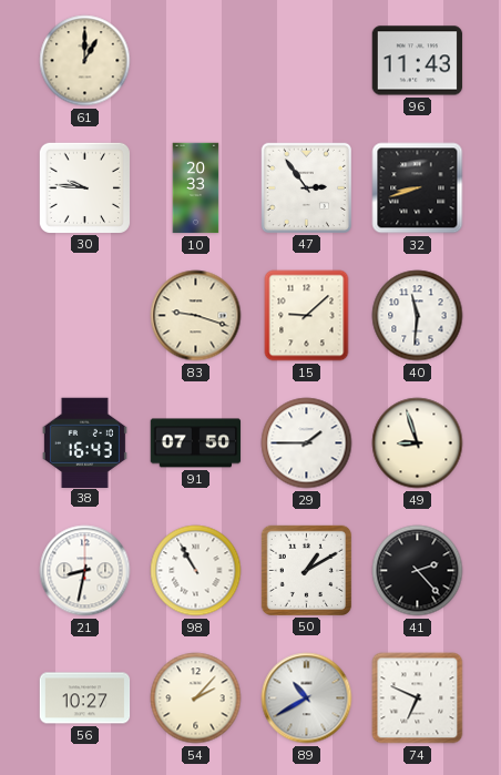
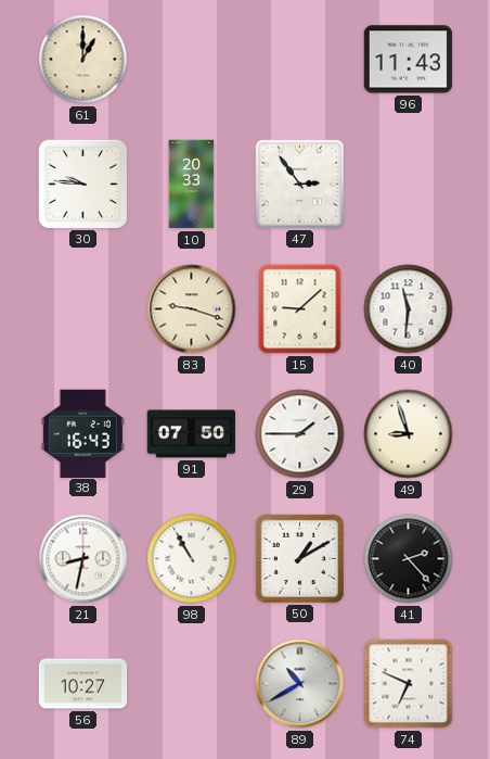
32: 8:42 -> none (418, 188)
54: 2:07 -> none (196, 698)
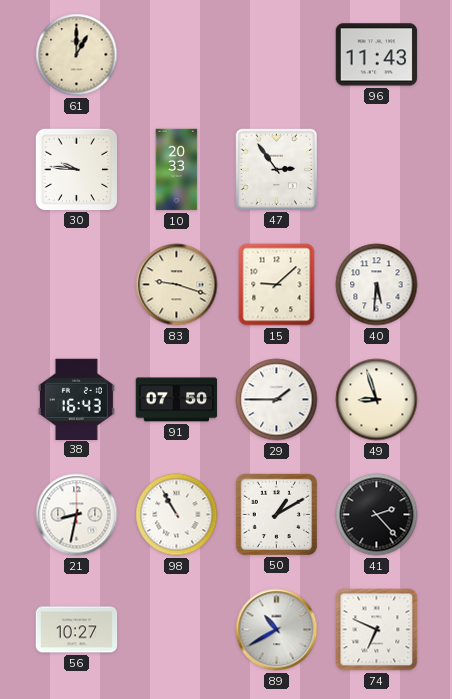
40: 11:31 -> 5:31 (377, 285)
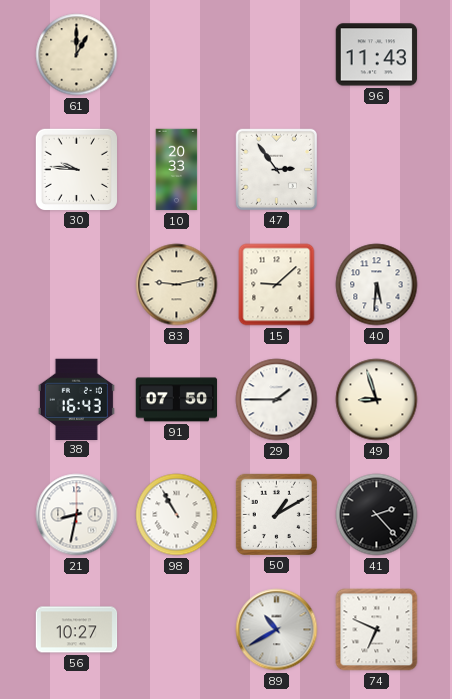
83: 9:18 -> 9:13 (177, 285)
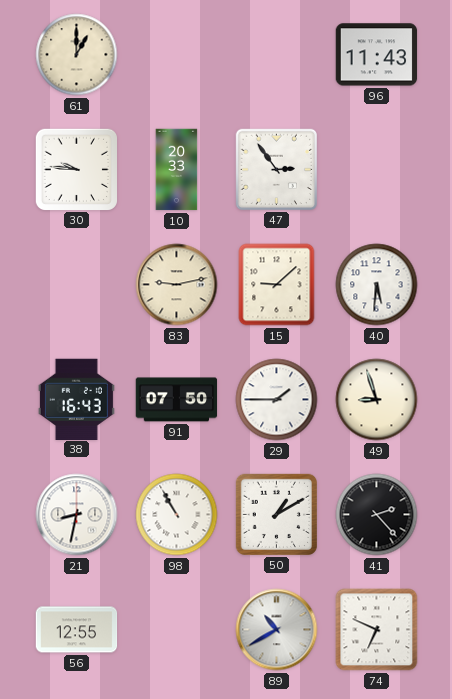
56: 10:27 -> 12:55 (77, 630)
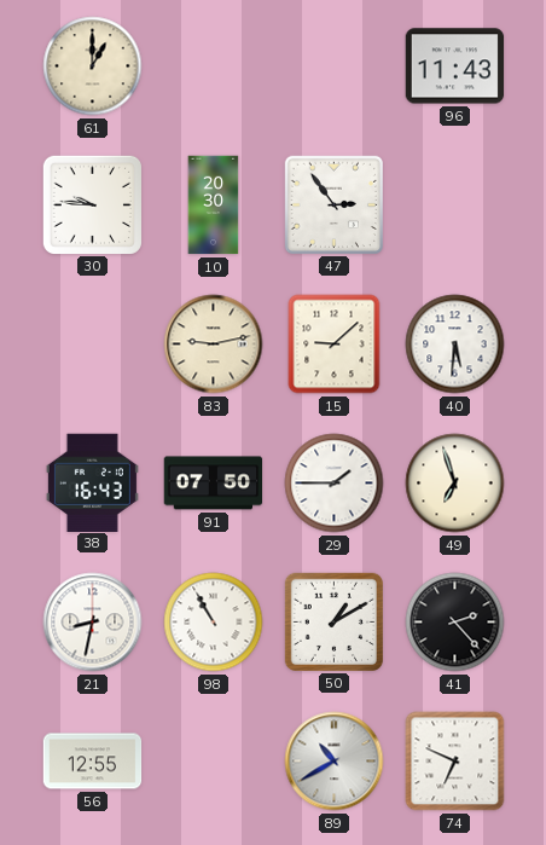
10: 20:33 -> 20:30 (214, 206)
49: 8:57 -> 6:57 (455, 484)
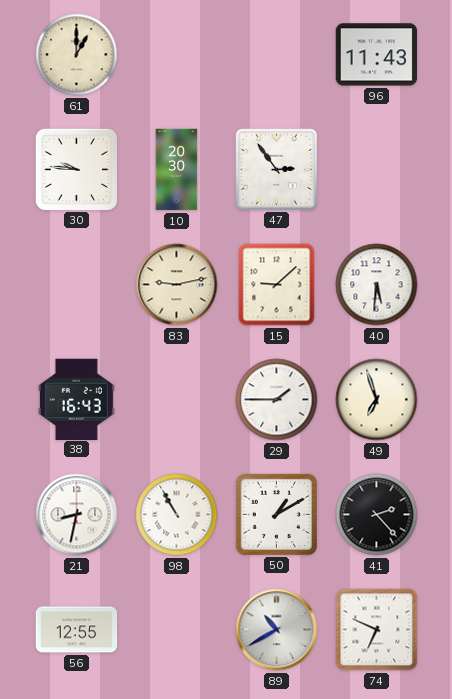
91: 07:50 -> none (214, 484)
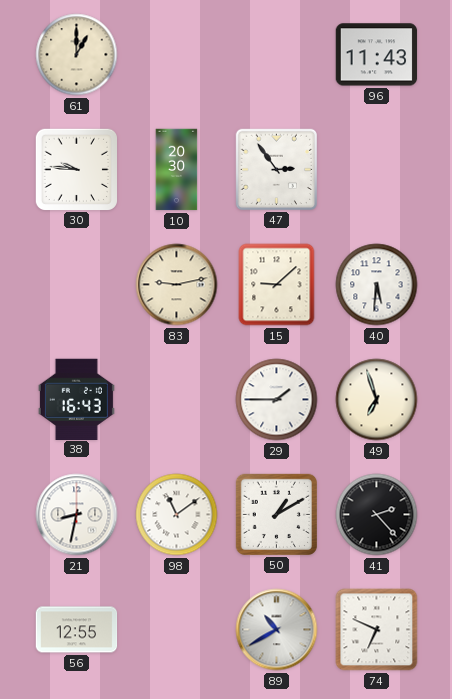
98: 10:55 -> 11:09 (177, 515)
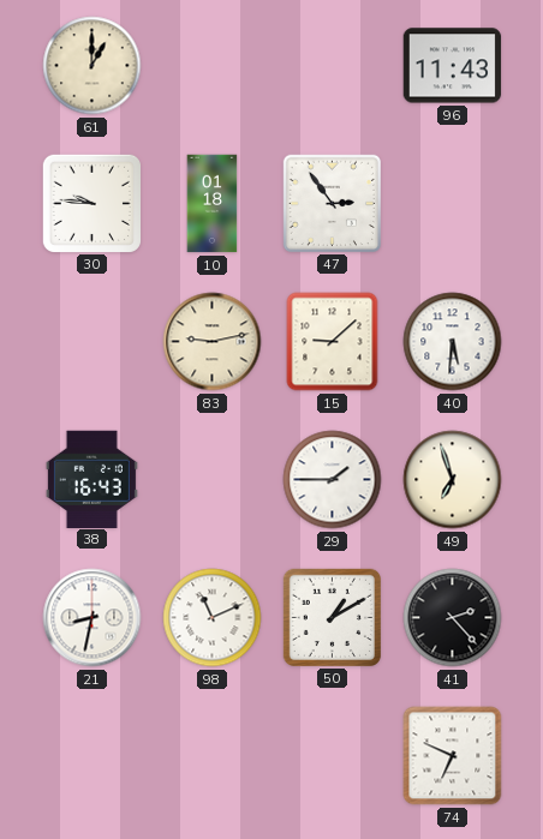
10: 20:30 -> 01:18 (213, 204)
98: 11:09 -> 11:11 (213, 618)
56: 12:55 -> none (77, 630)
89: 10:40 -> none (277, 630)
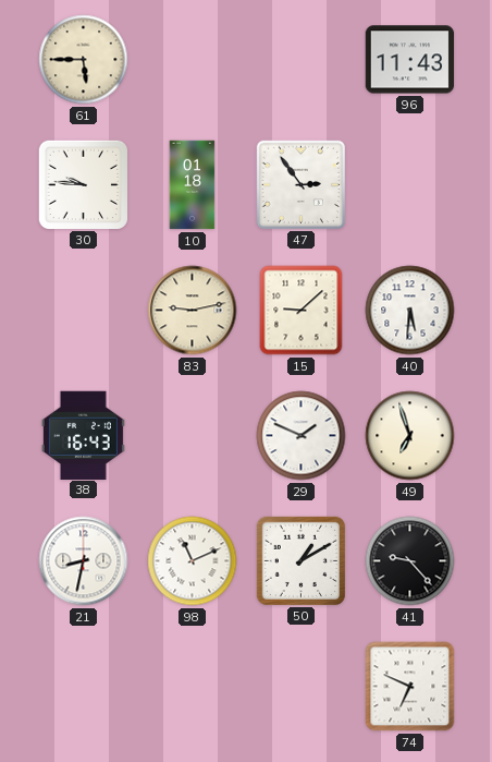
61: 1:00 -> 5:45 (84, 60)
29: 1:45 -> 1:49 (302, 436)
41: 2:23 -> 9:23 (410, 561)
